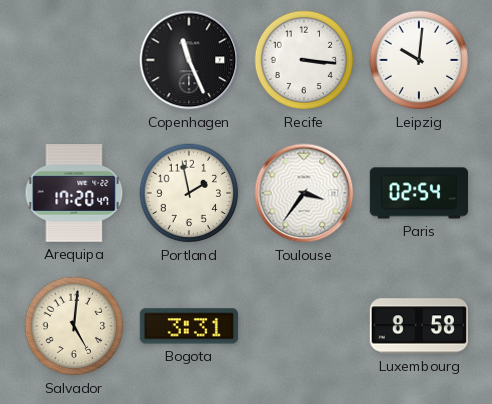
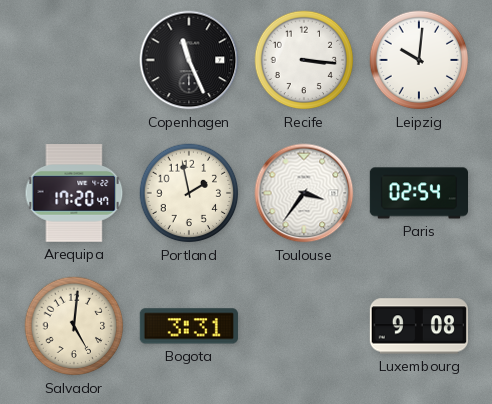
Luxembourg: 8:58 -> 9:08 (418, 326)
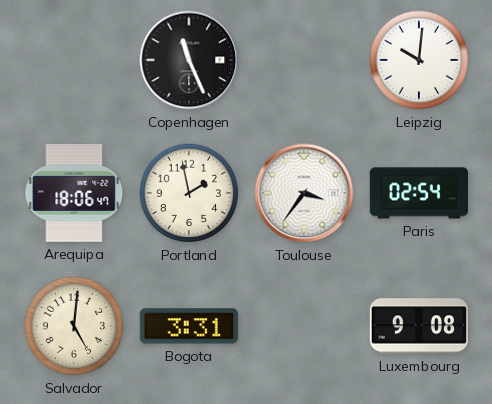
Recife: 3:16 -> none (304, 60)
Arequipa: 17:20 -> 18:06 (74, 193)
